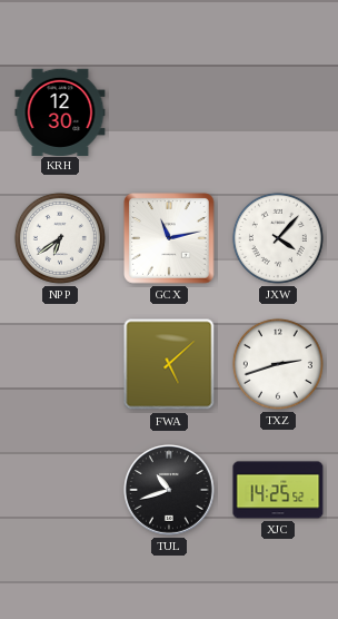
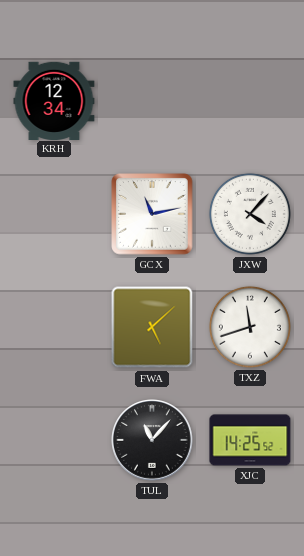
KRH: 12:30 -> 12:34 (54, 100)
NPP: 6:39 -> none (60, 238)
TXZ: 2:42 -> 11:42 (250, 327)
TUL: 10:42 -> 11:07 (153, 441)
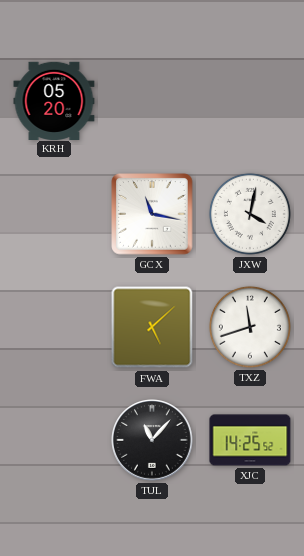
KRH: 12:34 -> 05:20 (54, 100)
GCX: 11:13 -> 11:17 (152, 214)
JXW: 4:07 -> 4:02 (250, 214)
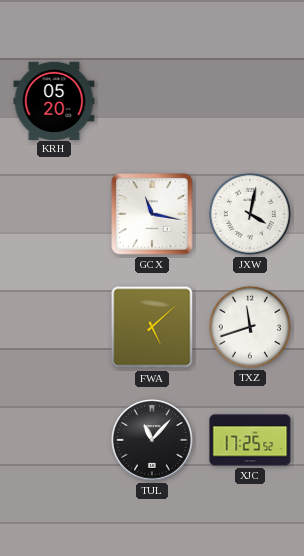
XJC: 14:25 -> 17:25 (250, 440)
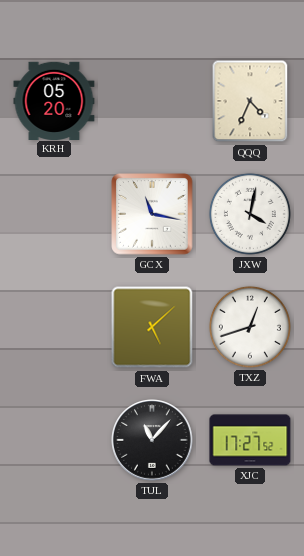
QQQ: none -> 4:34 (250, 101)
TXZ: 11:42 -> 12:42 (250, 327)
XJC: 17:25 -> 17:27 (250, 440)
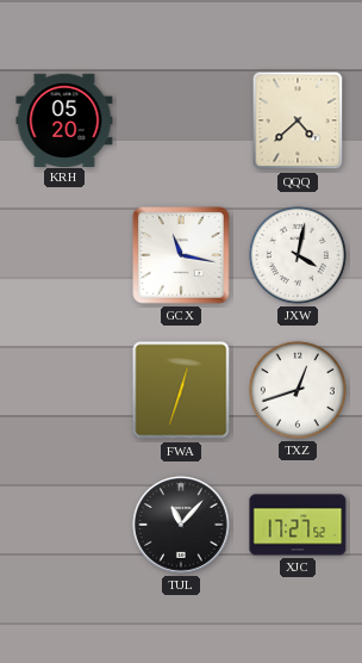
QQQ: 4:34 -> 4:38 (298, 120)
FWA: 5:08 -> 12:33 (181, 390)
